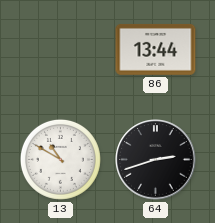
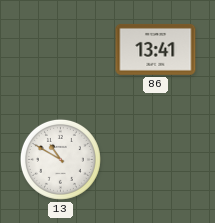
86: 13:44 -> 13:41 (156, 49)
64: 2:42 -> none (156, 160)
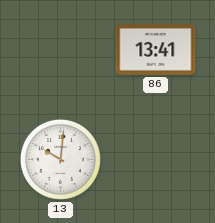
13: 10:50 -> 10:01 (60, 159)
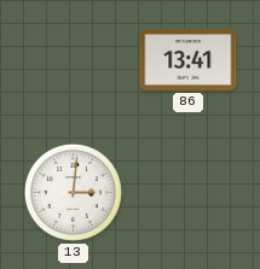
13: 10:01 -> 3:01 (73, 192)
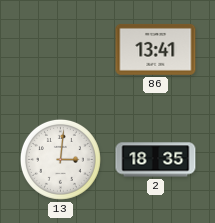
2: none -> 18:35 (156, 160)
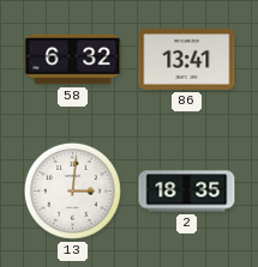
58: none -> 6:32 (73, 60)
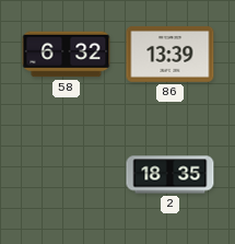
86: 13:41 -> 13:39 (171, 54)
13: 3:01 -> none (72, 190)
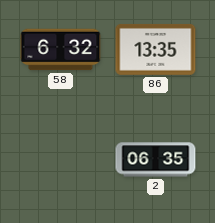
86: 13:39 -> 13:35 (156, 49)
2: 18:35 -> 06:35 (156, 160)
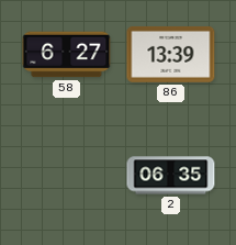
58: 6:32 -> 6:27 (67, 55)
86: 13:35 -> 13:39 (171, 54)
